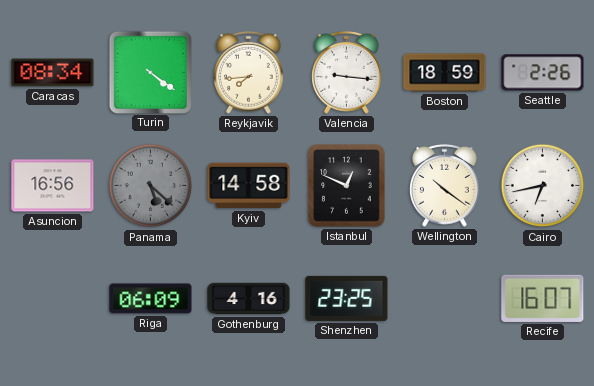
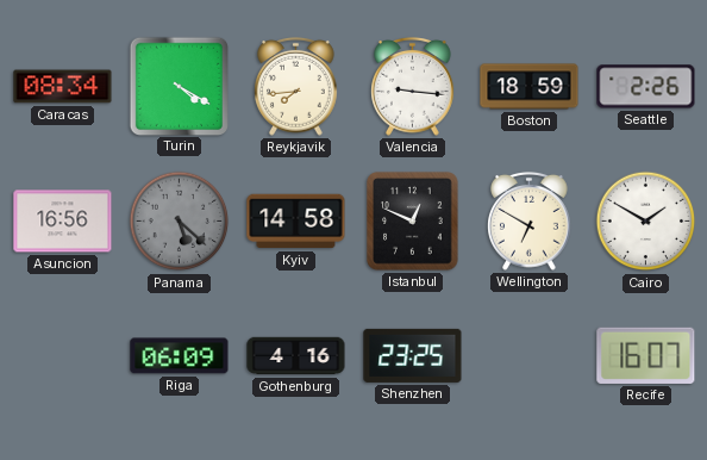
Turin: 4:21 -> 4:20 (179, 86)
Wellington: 10:21 -> 6:50 (530, 222)
Cairo: 6:43 -> 1:50 (646, 222)
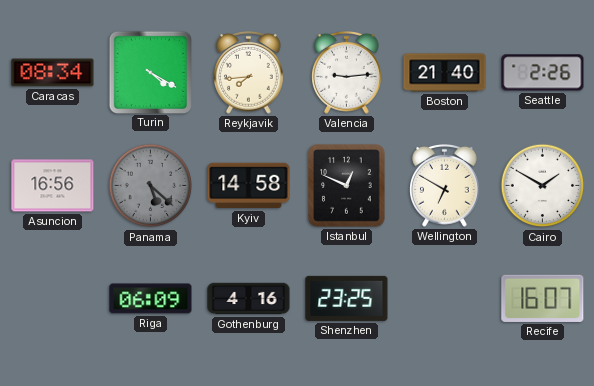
Valencia: 9:16 -> 9:14 (347, 73)
Boston: 18:59 -> 21:40 (445, 73)
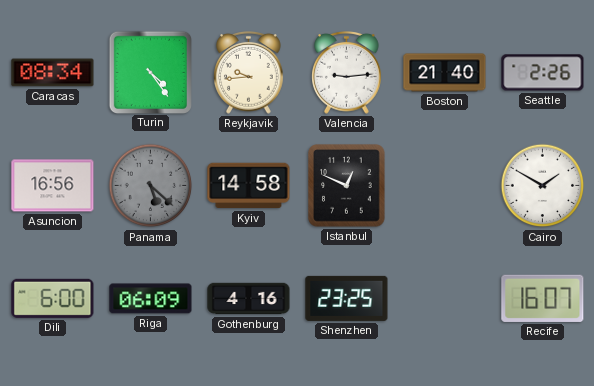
Turin: 4:20 -> 4:24 (150, 72)
Reykjavik: 7:44 -> 9:44 (249, 73)
Wellington: 6:50 -> none (445, 186)
Dili: none -> 6:00 (53, 298)
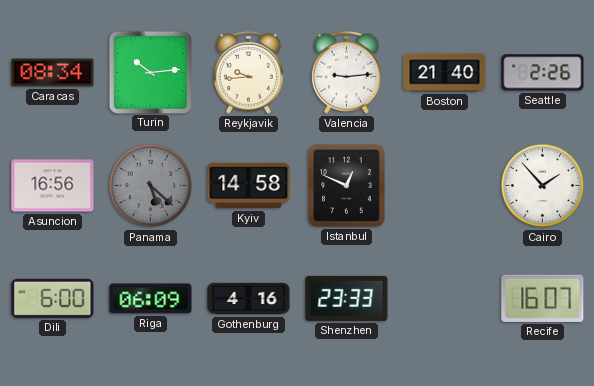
Turin: 4:24 -> 10:14 (150, 72)
Cairo: 1:50 -> 1:53 (543, 186)
Shenzhen: 23:25 -> 23:33 (347, 298)
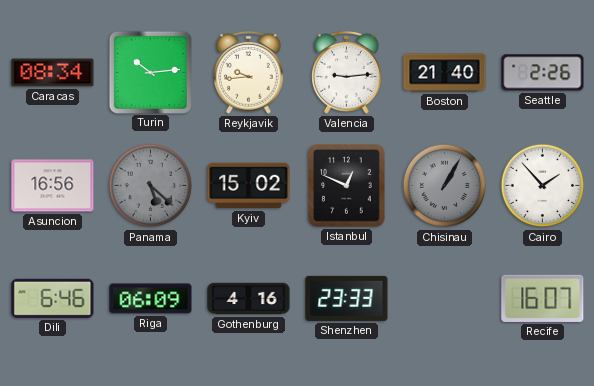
Kyiv: 14:58 -> 15:02 (249, 186)
Chisinau: none -> 1:05 (445, 186)
Dili: 6:00 -> 6:46 (53, 298)
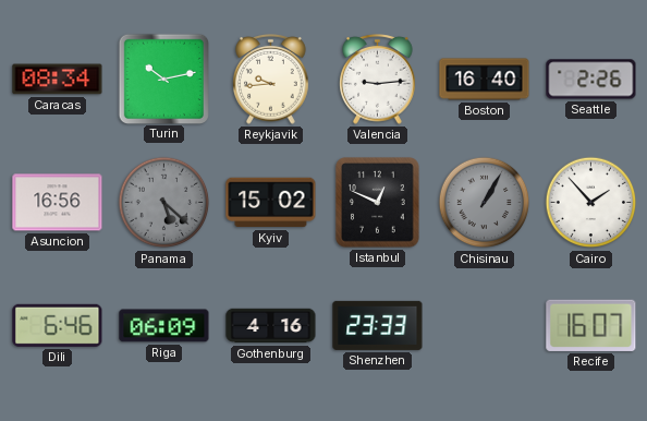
Turin: 10:14 -> 10:13 (163, 79)
Boston: 21:40 -> 16:40 (485, 80)
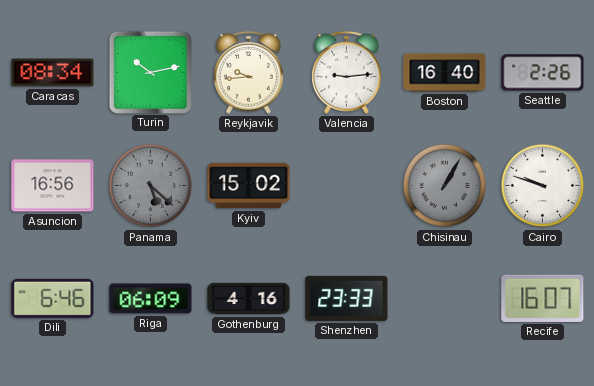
Istanbul: 12:49 -> none (378, 203)
Cairo: 1:53 -> 9:48 (543, 186)
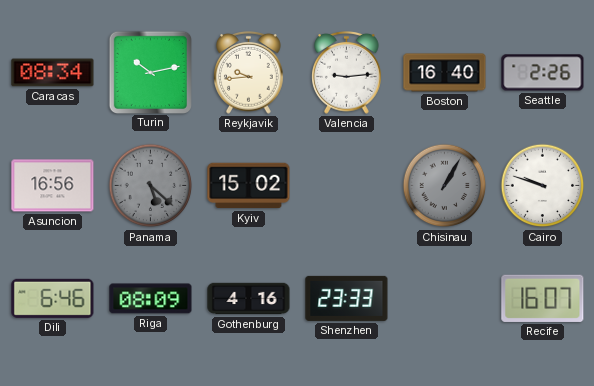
Riga: 06:09 -> 08:09 (151, 299)
